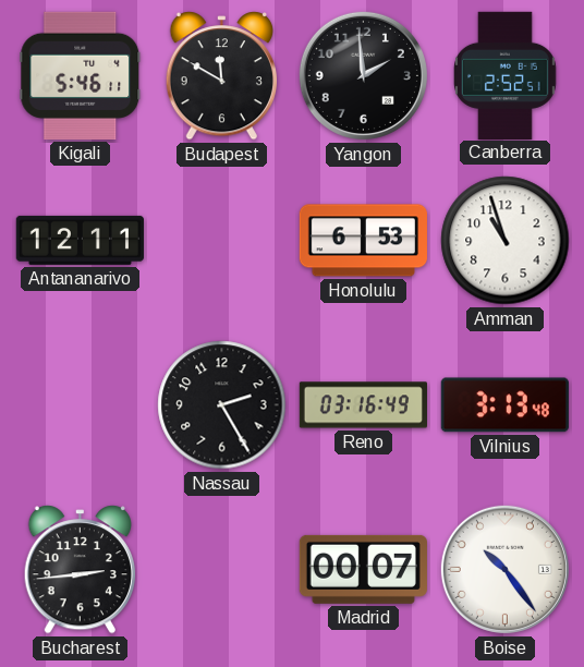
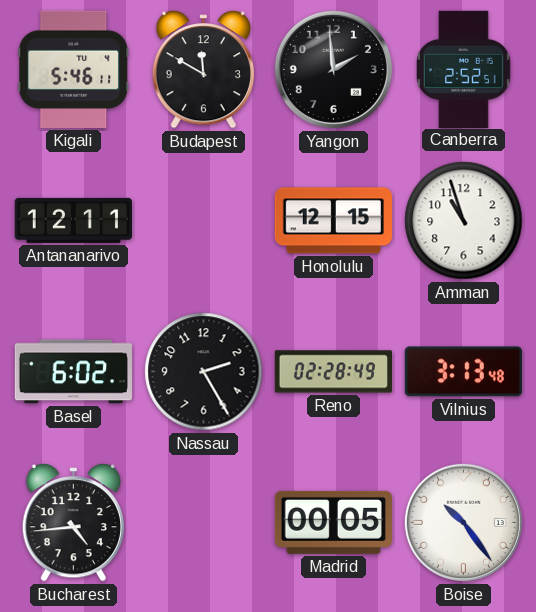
Honolulu: 6:53 -> 12:15 (333, 221)
Basel: none -> 6:02 (73, 372)
Reno: 03:16 -> 02:28 (333, 372)
Bucharest: 2:44 -> 4:44 (73, 523)
Madrid: 00:07 -> 00:05 (333, 522)
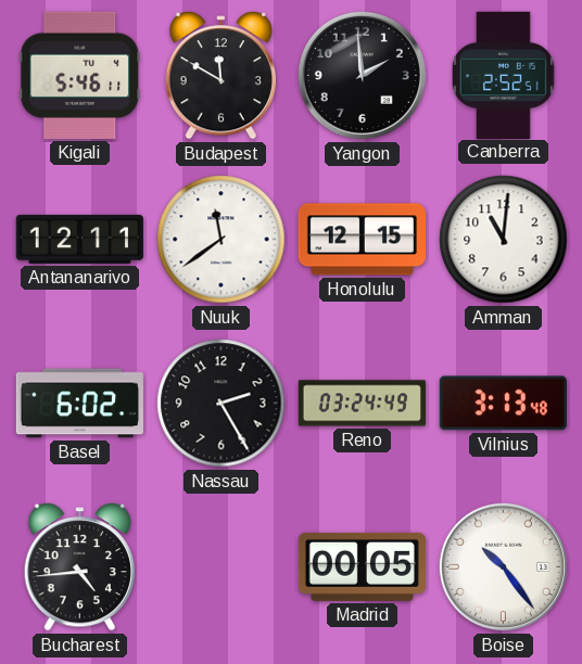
Nuuk: none -> 11:39 (222, 240)
Amman: 10:57 -> 11:01 (504, 240)
Reno: 02:28 -> 03:24 (362, 404)
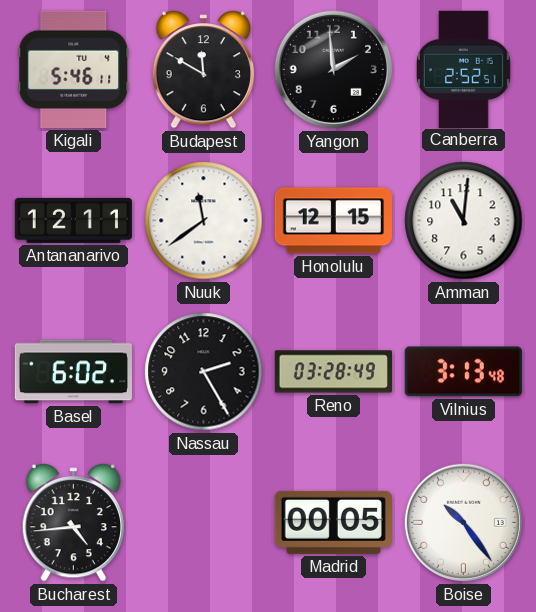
Reno: 03:24 -> 03:28 (333, 372)
